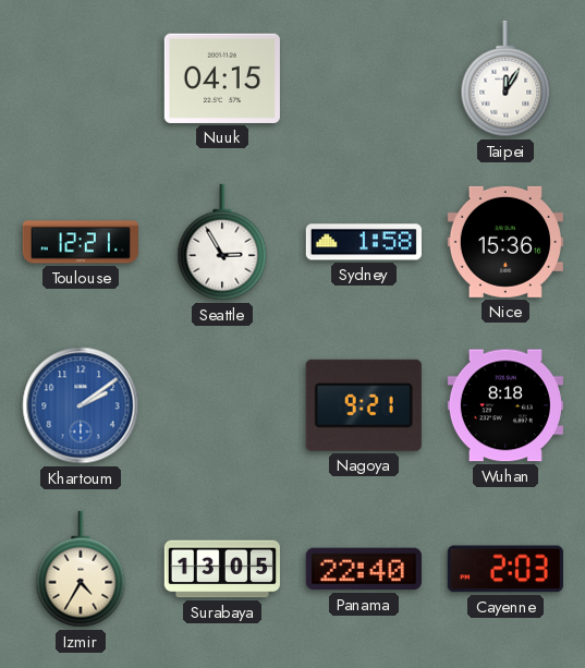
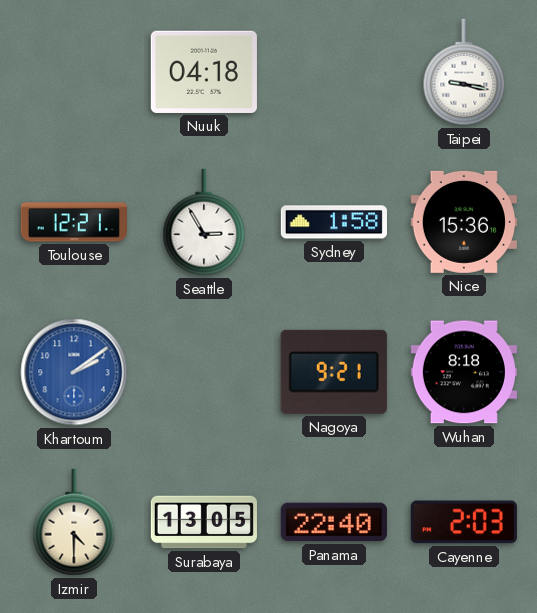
Nuuk: 04:15 -> 04:18 (204, 72)
Taipei: 12:05 -> 9:17 (464, 72)
Izmir: 4:35 -> 4:30 (74, 522)
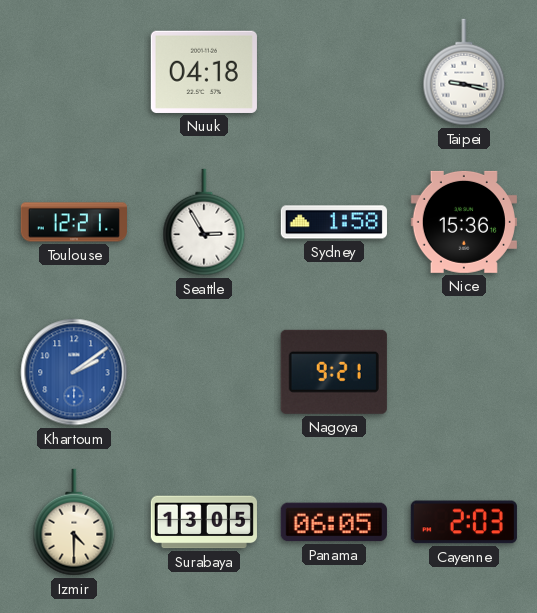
Wuhan: 8:18 -> none (464, 372)
Panama: 22:40 -> 06:05 (334, 522)
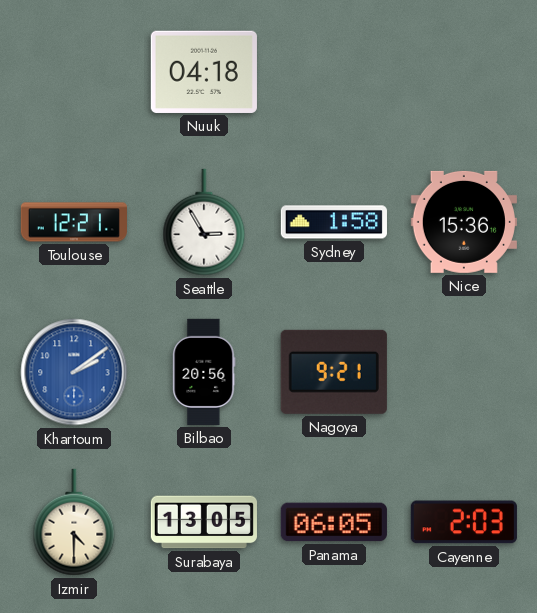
Taipei: 9:17 -> none (464, 72)
Bilbao: none -> 20:56 (204, 372)
